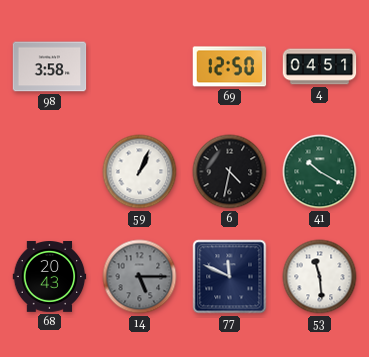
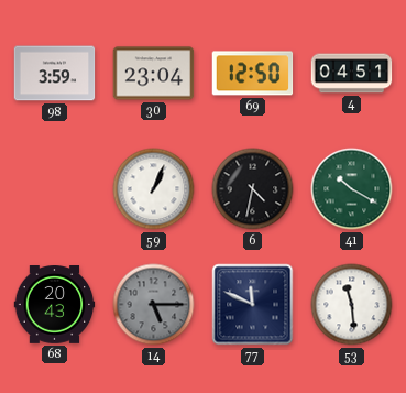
98: 3:58 -> 3:59 (55, 74)
30: none -> 23:04 (154, 74)
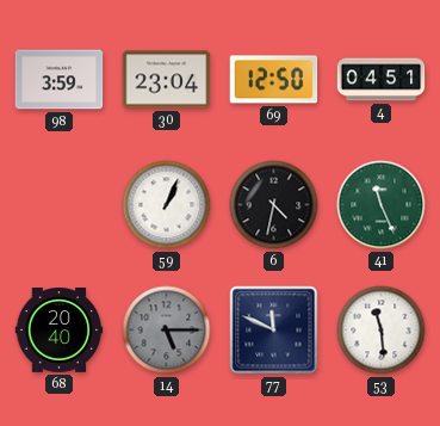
41: 10:20 -> 11:26 (382, 205)
68: 20:43 -> 20:40 (60, 331)
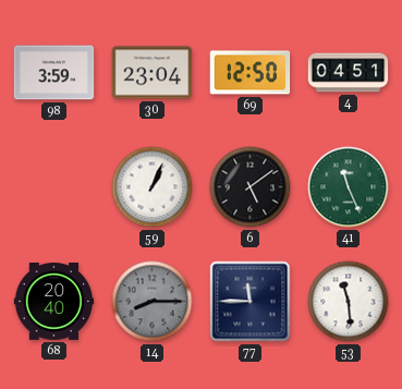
6: 4:32 -> 5:09 (251, 187)
14: 5:15 -> 8:15 (153, 302)
77: 11:49 -> 11:45 (251, 302)
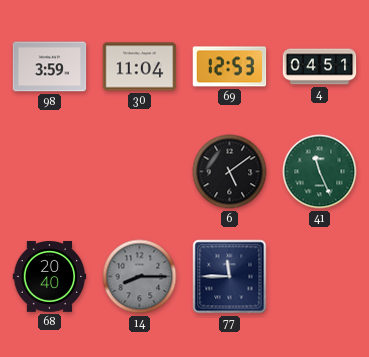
30: 23:04 -> 11:04 (140, 67)
69: 12:50 -> 12:53 (230, 67)
59: 1:04 -> none (153, 187)
53: 11:29 -> none (349, 302)
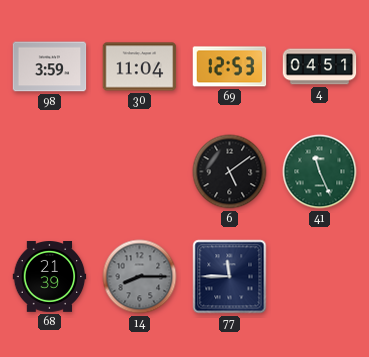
68: 20:40 -> 21:39 (50, 277)
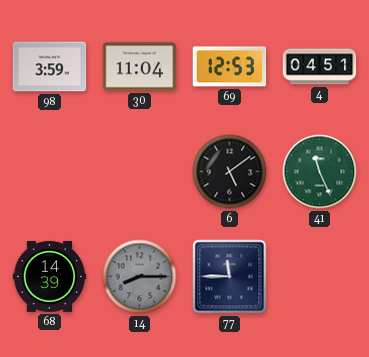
68: 21:39 -> 14:39 (50, 277)
